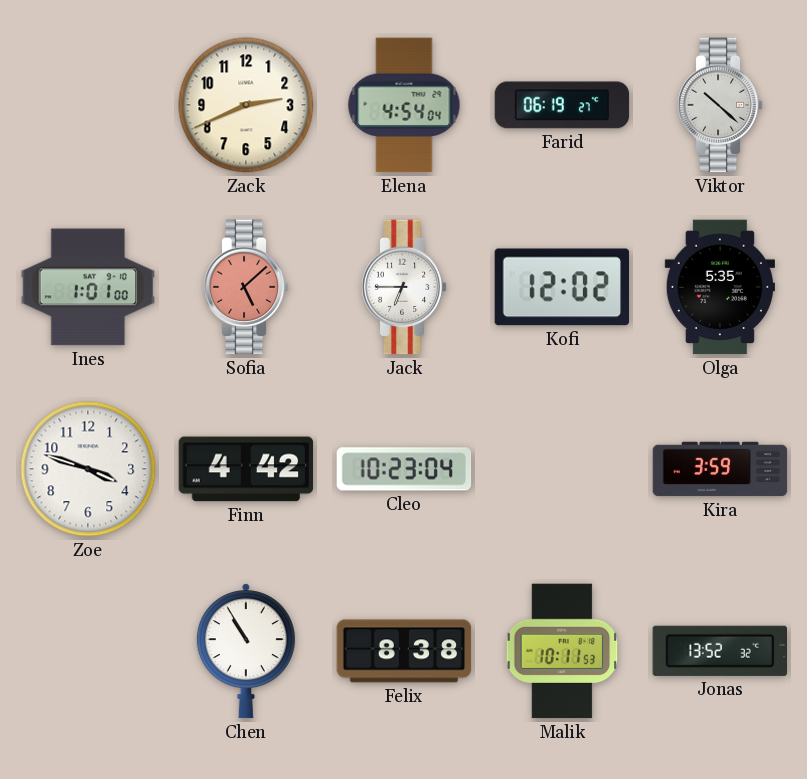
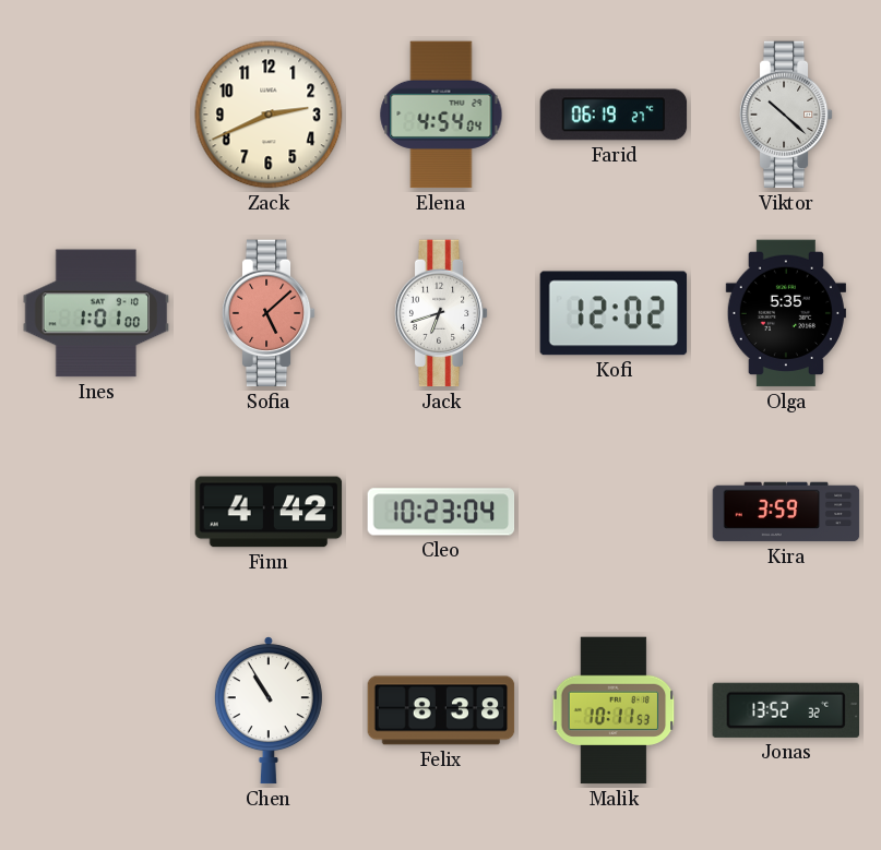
Jack: 6:45 -> 6:42 (441, 313)
Zoe: 3:48 -> none (88, 469)
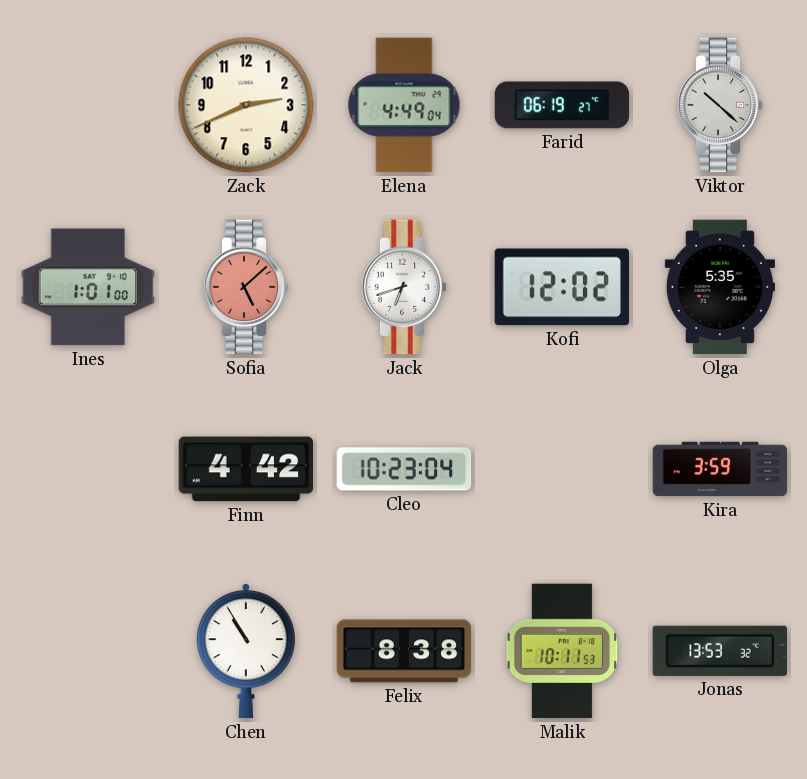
Elena: 4:54 -> 4:49 (404, 105)
Jonas: 13:52 -> 13:53 (720, 651)
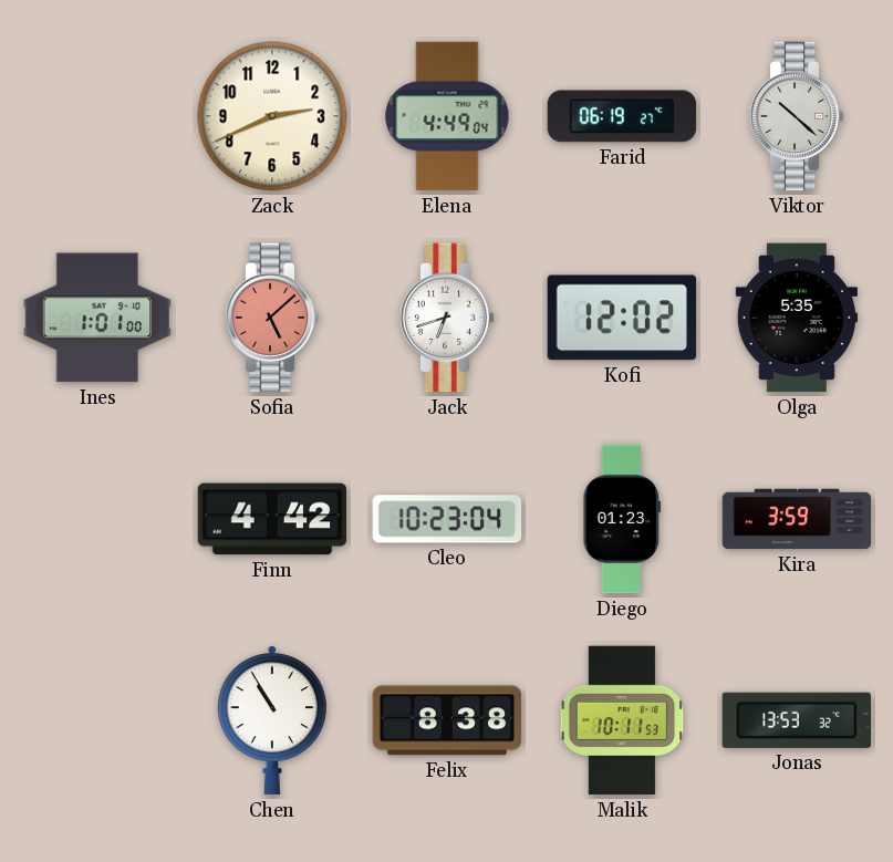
Diego: none -> 01:23 (622, 519)
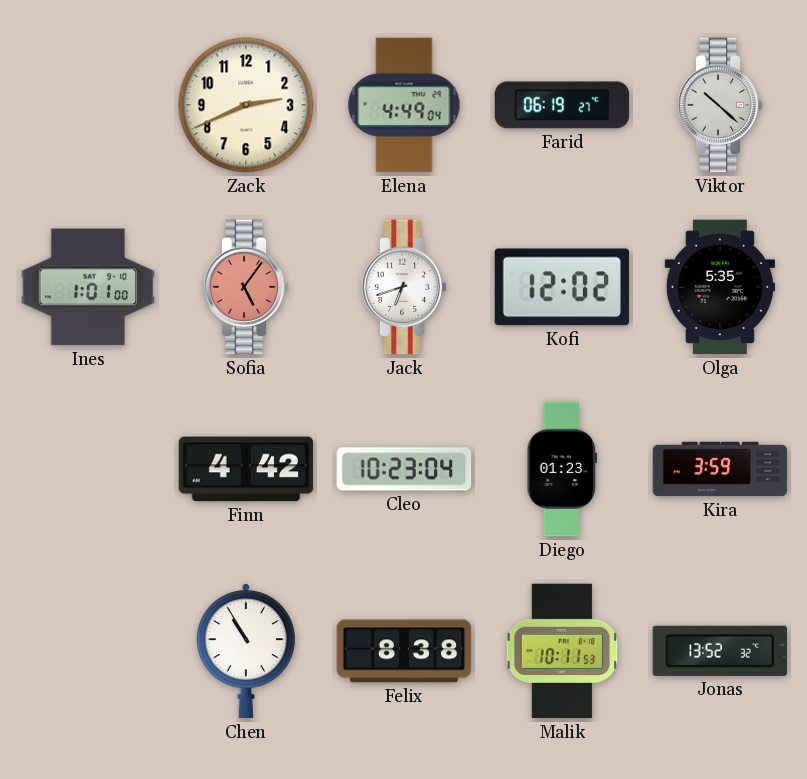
Sofia: 5:08 -> 5:06 (246, 287)
Jonas: 13:53 -> 13:52 (720, 651)
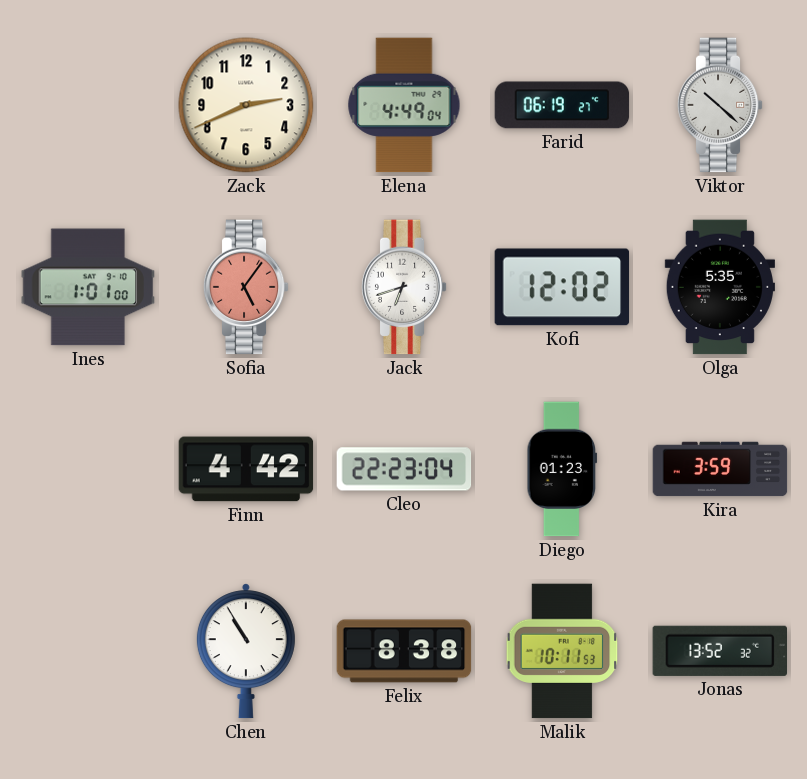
Cleo: 10:23 -> 22:23 (404, 469)
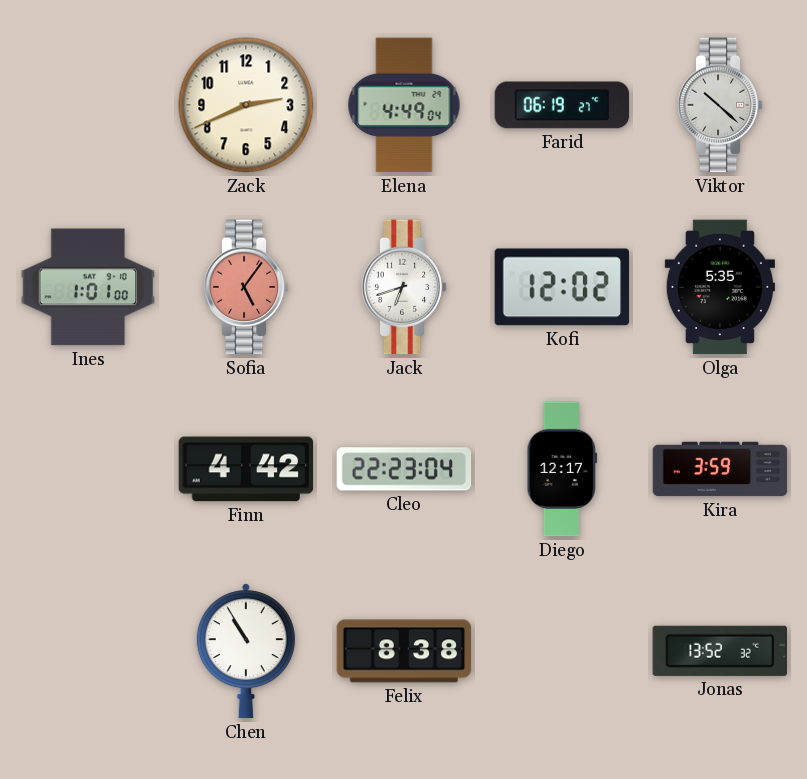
Diego: 01:23 -> 12:17 (562, 469)
Malik: 10:11 -> none (562, 651)
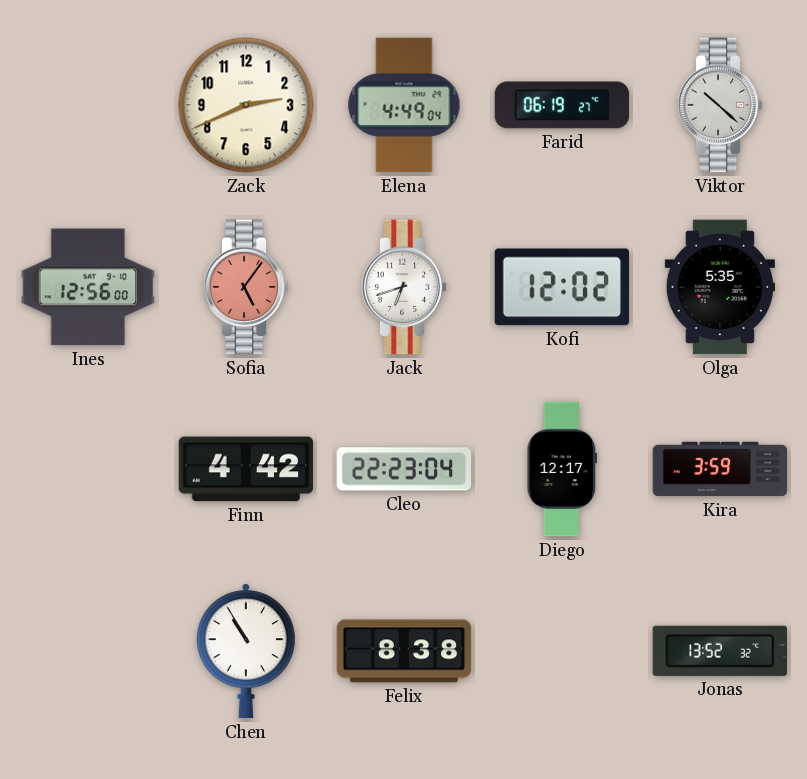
Ines: 1:01 -> 12:56 (88, 287)
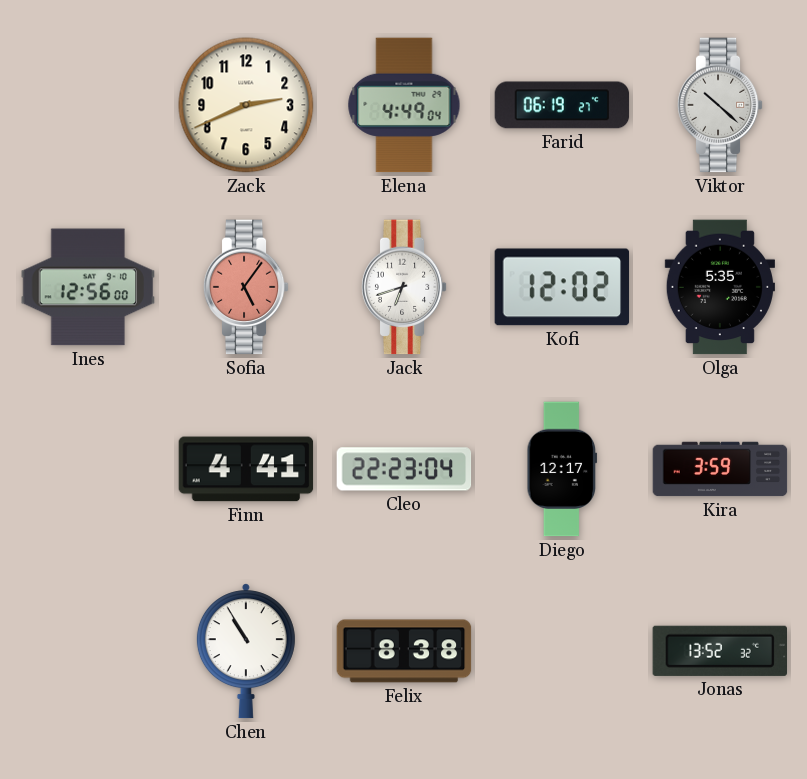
Finn: 4:42 -> 4:41 (246, 469)
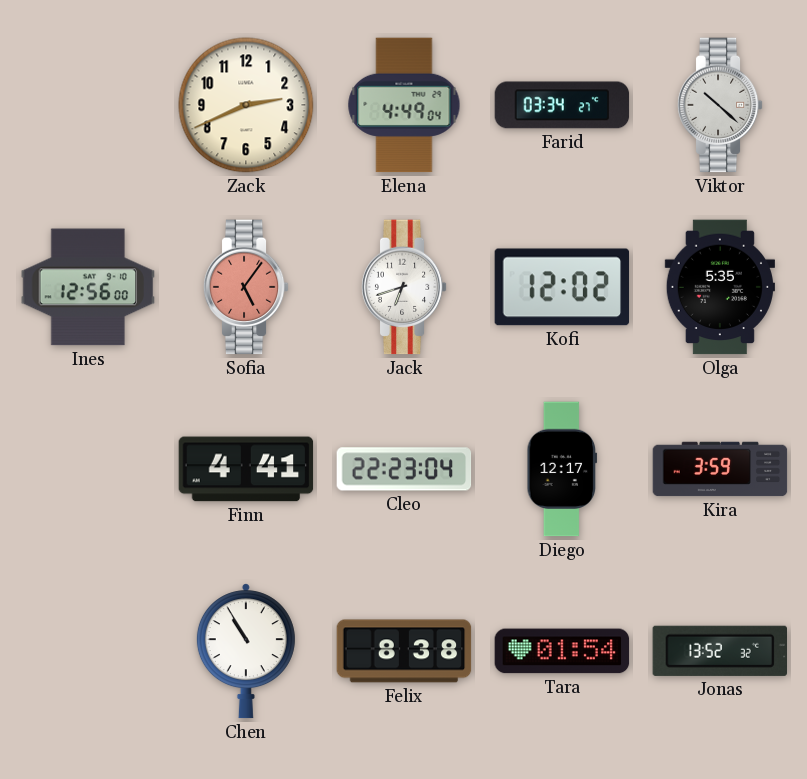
Farid: 06:19 -> 03:34 (562, 105)
Tara: none -> 01:54 (562, 651)
